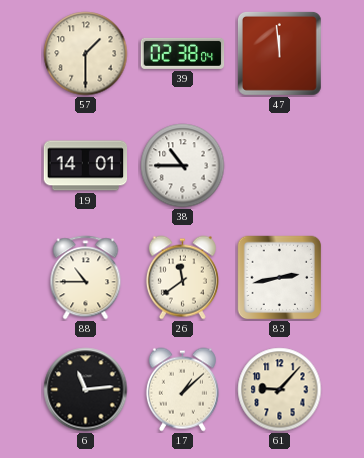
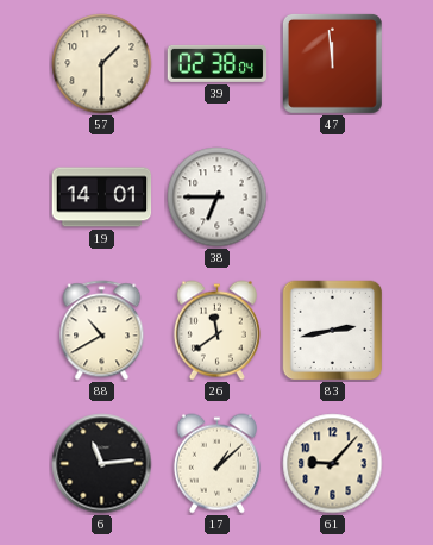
38: 10:45 -> 6:45 (218, 198)
88: 10:45 -> 10:40 (102, 331)
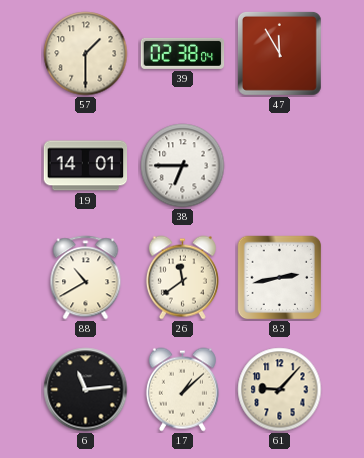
47: 11:59 -> 11:55 (279, 53)
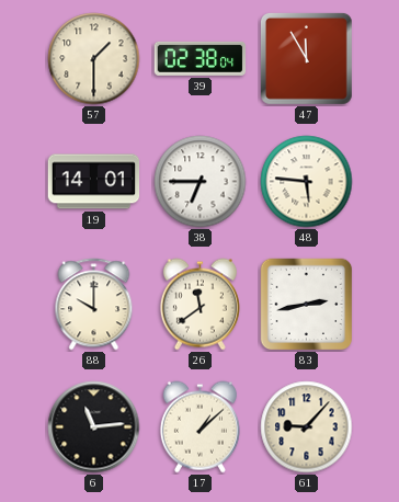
48: none -> 5:46 (307, 182)
88: 10:40 -> 10:00 (94, 305)
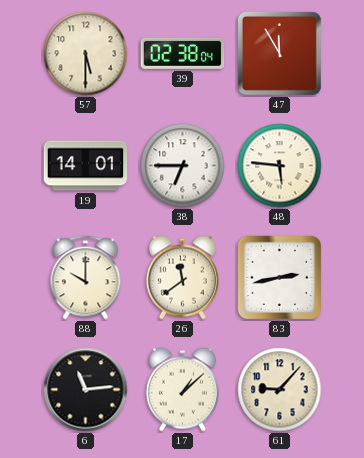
57: 1:30 -> 5:30 (86, 54)
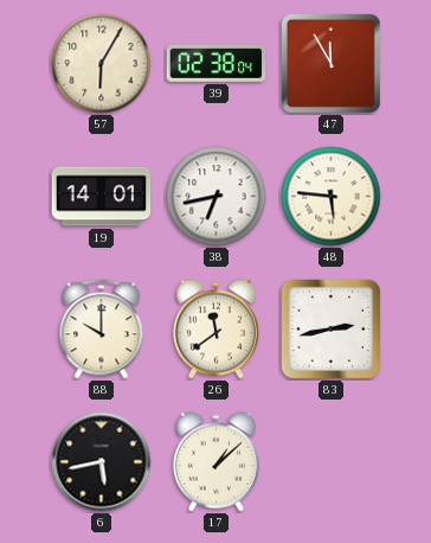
57: 5:30 -> 6:05 (102, 64)
38: 6:45 -> 6:43 (217, 197)
6: 11:14 -> 5:43 (102, 462)
61: 9:07 -> none (280, 390)
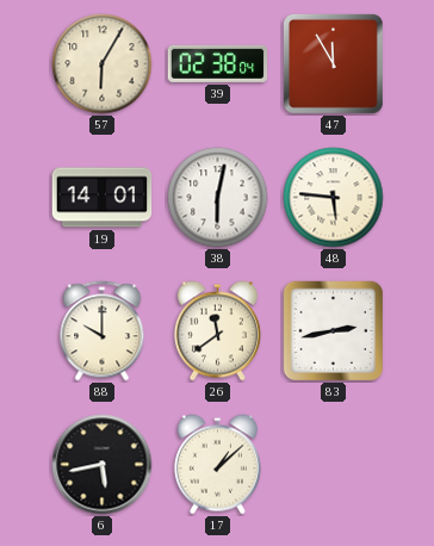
38: 6:43 -> 6:02 (218, 198)
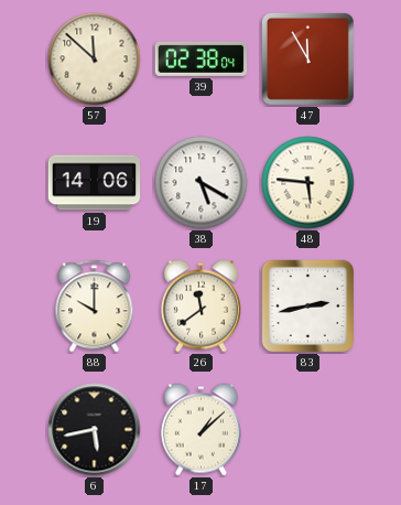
57: 6:05 -> 11:52 (95, 60)
19: 14:01 -> 14:06 (95, 183)
38: 6:02 -> 5:20 (202, 183)
